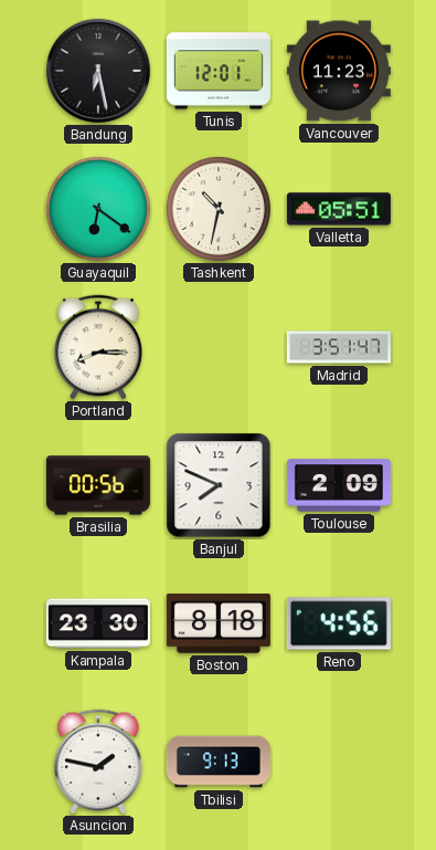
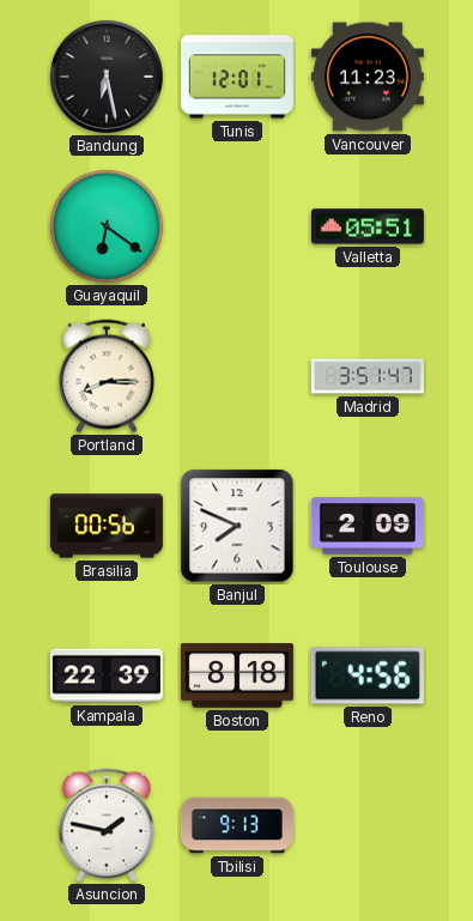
Tashkent: 10:32 -> none (219, 209)
Kampala: 23:30 -> 22:39 (107, 675)
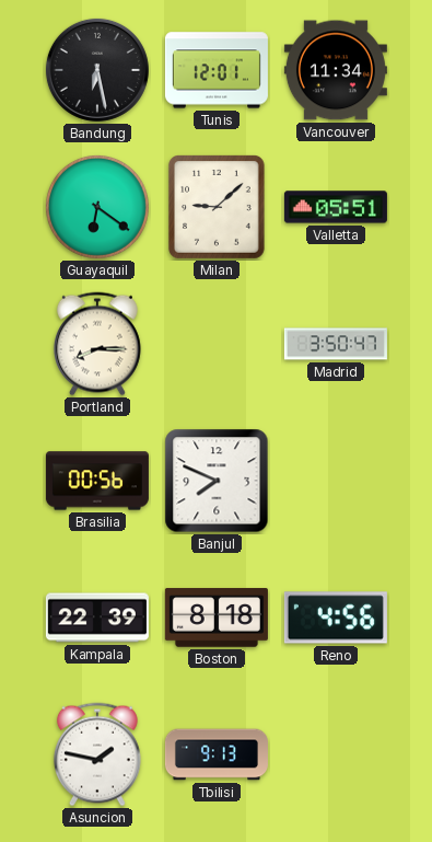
Vancouver: 11:23 -> 11:34 (336, 70)
Milan: none -> 9:08 (218, 208)
Madrid: 3:51 -> 3:50 (336, 344)
Toulouse: 2:09 -> none (368, 526)
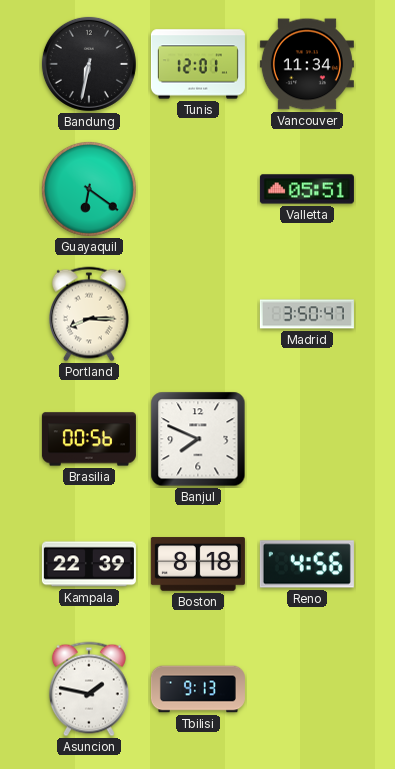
Bandung: 6:28 -> 6:32 (89, 64)
Milan: 9:08 -> none (218, 208)
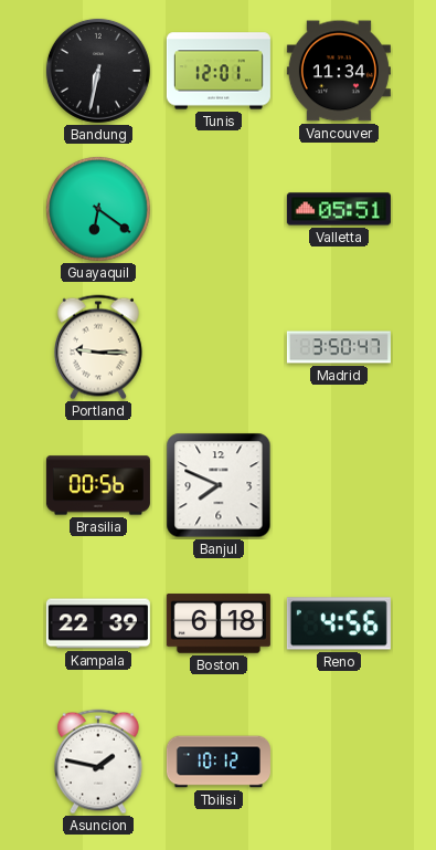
Portland: 8:15 -> 9:15 (98, 347)
Boston: 8:18 -> 6:18 (219, 623)
Tbilisi: 9:13 -> 10:12 (219, 762)
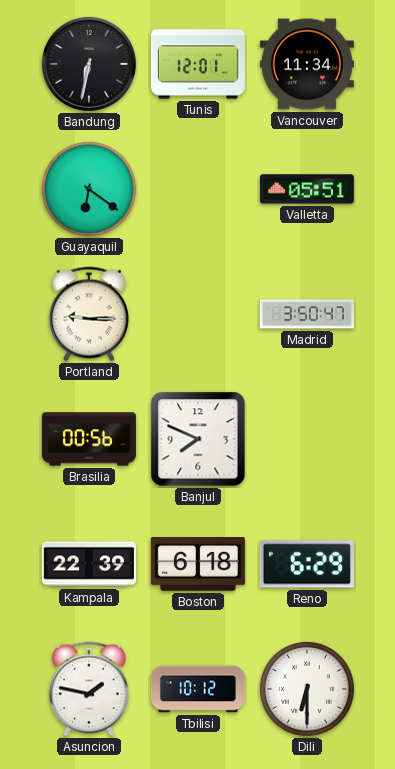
Reno: 4:56 -> 6:29 (307, 564)
Dili: none -> 6:30 (307, 689)
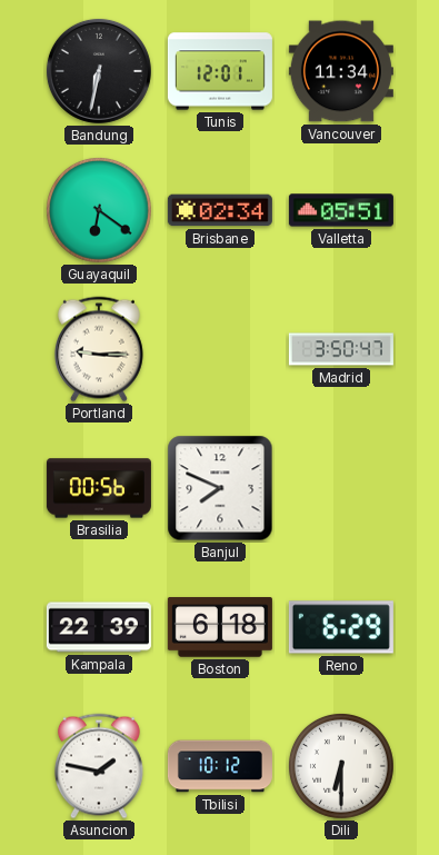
Brisbane: none -> 02:34 (220, 210)
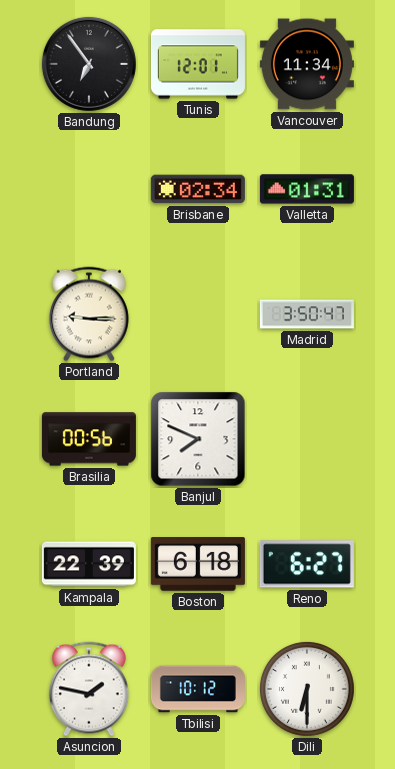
Bandung: 6:32 -> 6:54 (89, 64)
Guayaquil: 6:21 -> none (99, 210)
Valletta: 05:51 -> 01:31 (307, 189)
Reno: 6:29 -> 6:27 (307, 564)
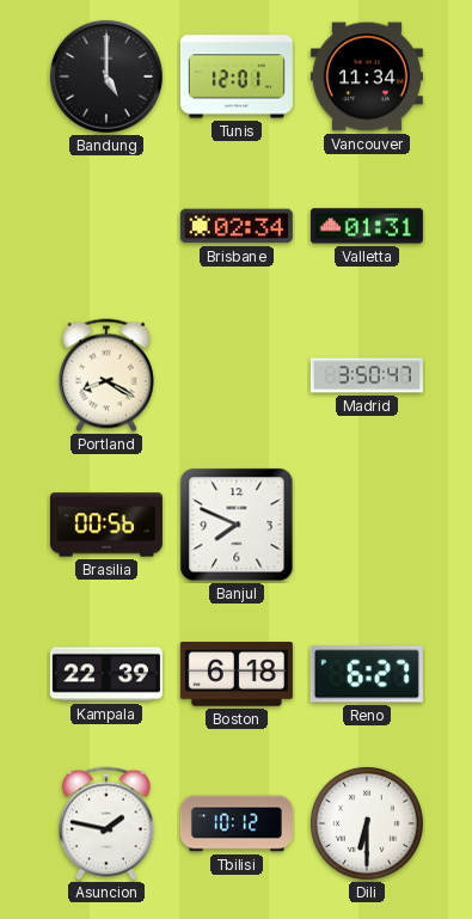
Bandung: 6:54 -> 5:00 (106, 76)
Portland: 9:15 -> 8:20 (106, 375)
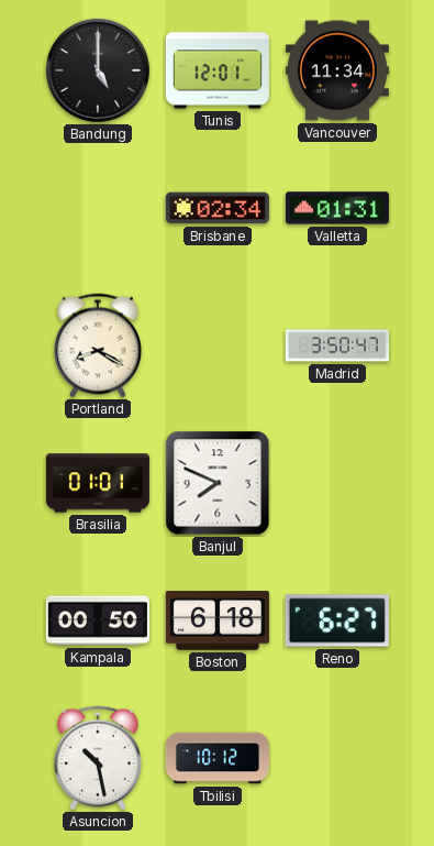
Brasilia: 00:56 -> 01:01 (98, 483)
Kampala: 22:39 -> 00:50 (98, 620)
Asuncion: 1:47 -> 10:28 (98, 758)
Dili: 6:30 -> none (367, 823)
